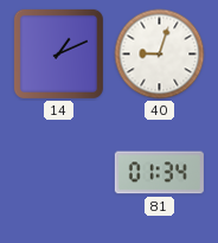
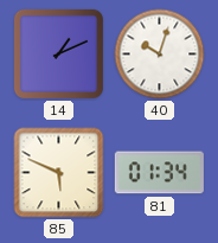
40: 9:03 -> 10:03 (160, 55)
85: none -> 5:49 (59, 173)
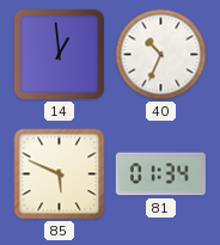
14: 1:11 -> 12:59 (59, 54)
40: 10:03 -> 10:34 (161, 55)
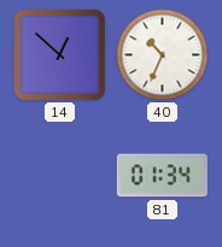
14: 12:59 -> 12:52 (59, 54)
85: 5:49 -> none (60, 174)
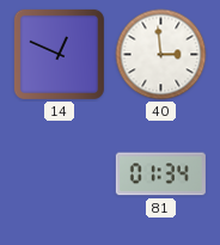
14: 12:52 -> 12:49 (59, 54)
40: 10:34 -> 2:59 (161, 55)
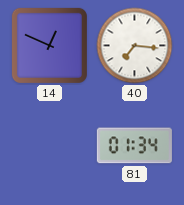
40: 2:59 -> 7:16 (135, 46)
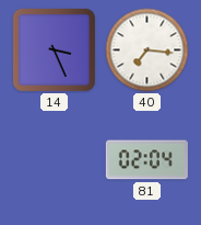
14: 12:49 -> 3:26 (54, 49)
81: 01:34 -> 02:04 (146, 160)
